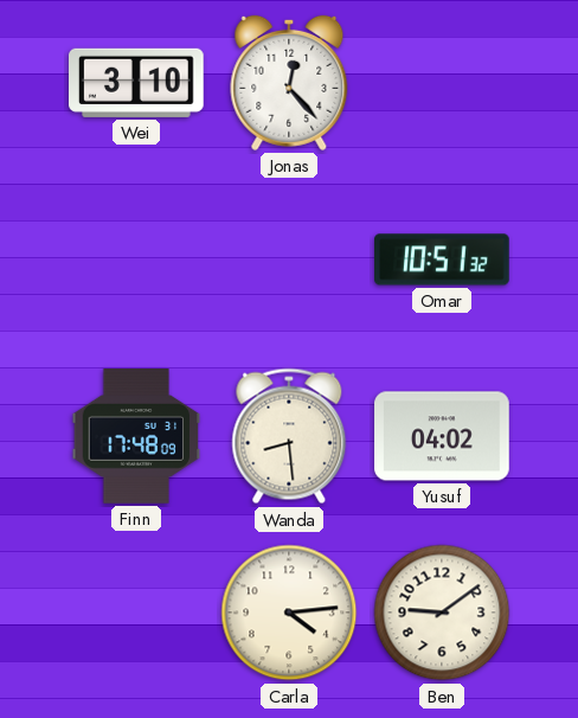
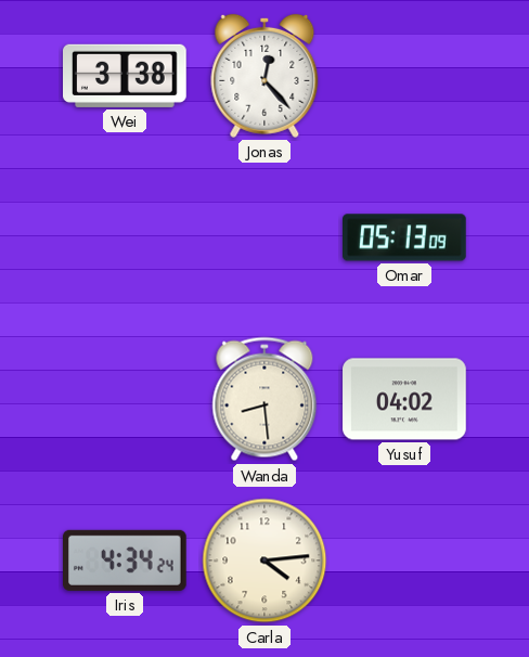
Wei: 3:10 -> 3:38 (126, 76)
Omar: 10:51 -> 05:13 (405, 237)
Finn: 17:48 -> none (136, 436)
Iris: none -> 4:34 (126, 561)
Ben: 9:09 -> none (442, 613)
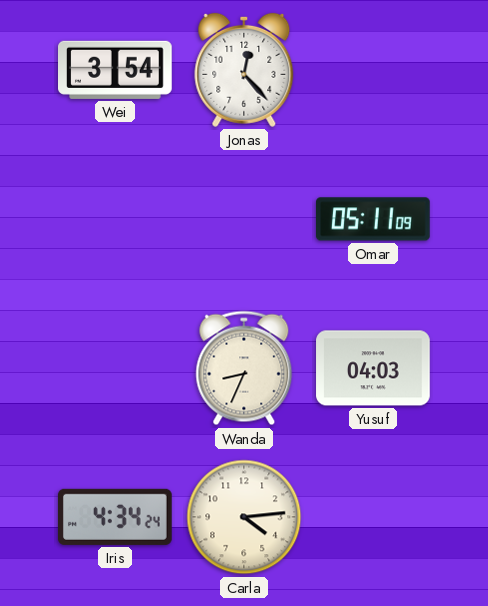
Wei: 3:38 -> 3:54 (116, 70)
Omar: 05:13 -> 05:11 (374, 219)
Wanda: 8:29 -> 8:34 (244, 368)
Yusuf: 04:02 -> 04:03 (373, 368)
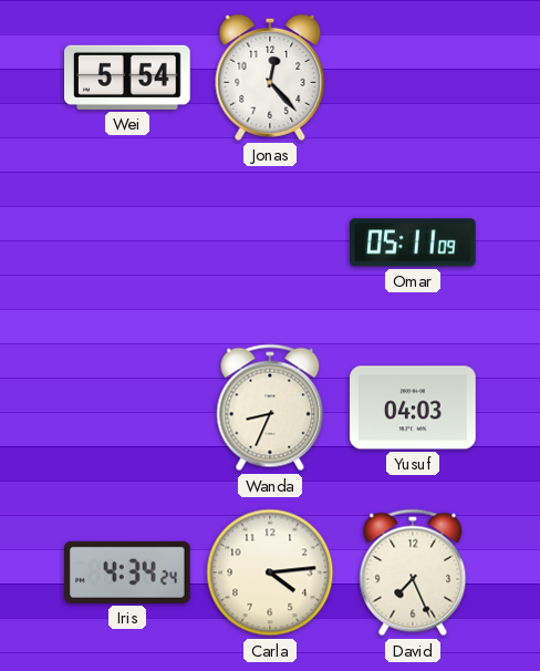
Wei: 3:54 -> 5:54 (128, 78)
David: none -> 7:26 (413, 572)
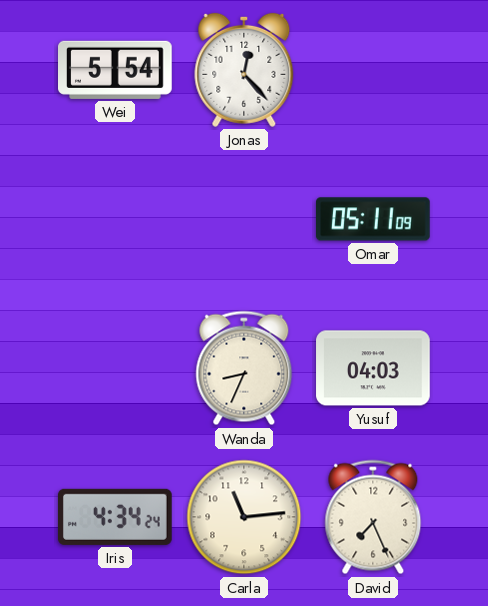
Carla: 4:14 -> 11:14 (244, 517)
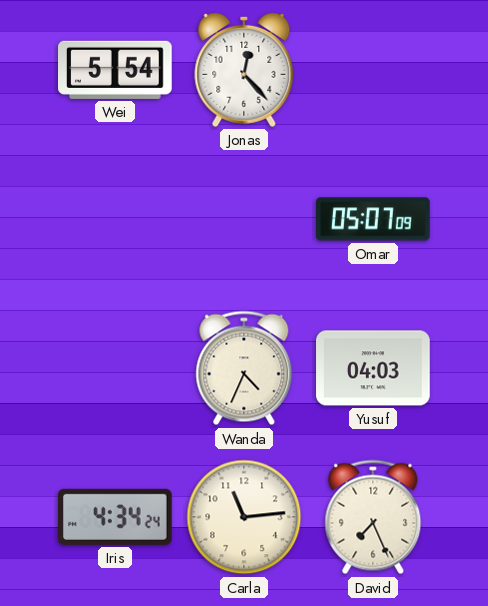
Omar: 05:11 -> 05:07 (374, 219)
Wanda: 8:34 -> 4:34 (244, 368)
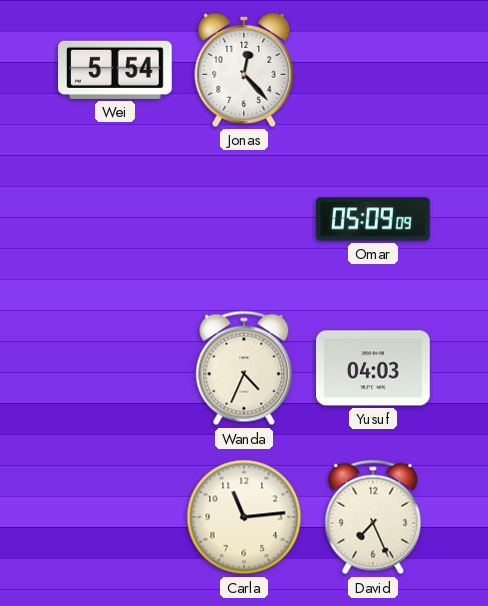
Omar: 05:07 -> 05:09 (374, 219)
Iris: 4:34 -> none (116, 517)
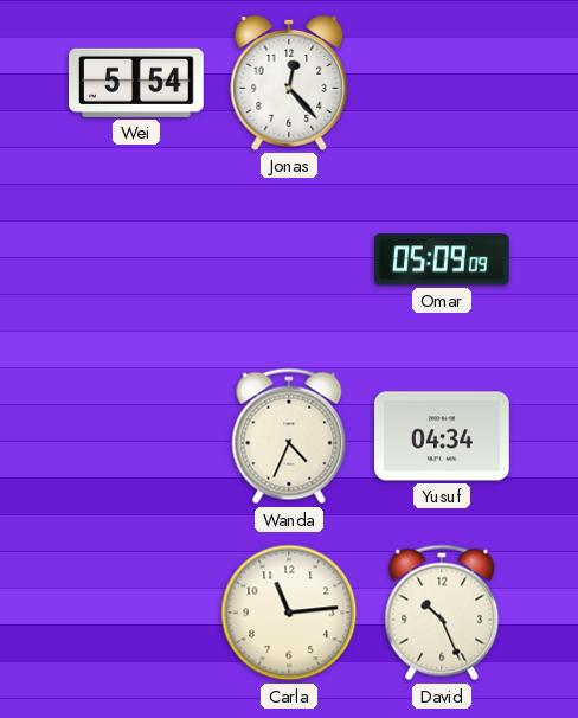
Yusuf: 04:03 -> 04:34 (442, 436)
David: 7:26 -> 10:26 (442, 613)
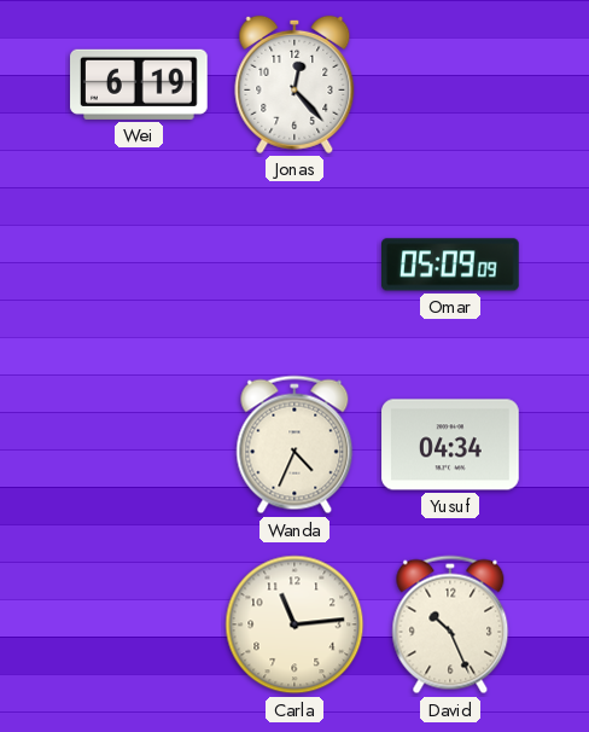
Wei: 5:54 -> 6:19 (140, 85)
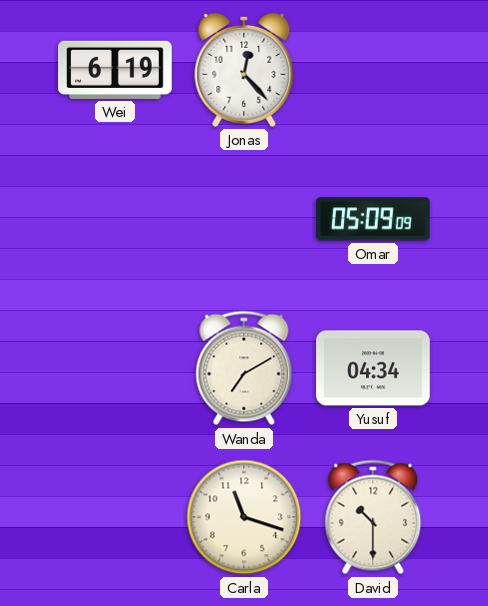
Wanda: 4:34 -> 7:10 (244, 368)
Carla: 11:14 -> 11:18 (244, 517)
David: 10:26 -> 10:30 (373, 517)
